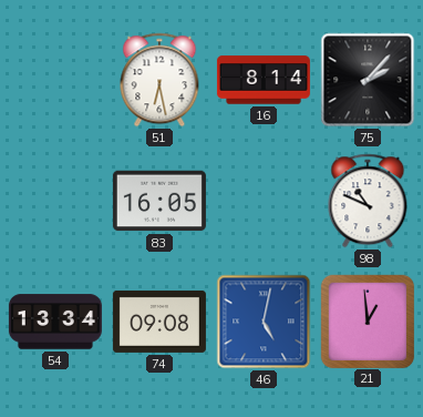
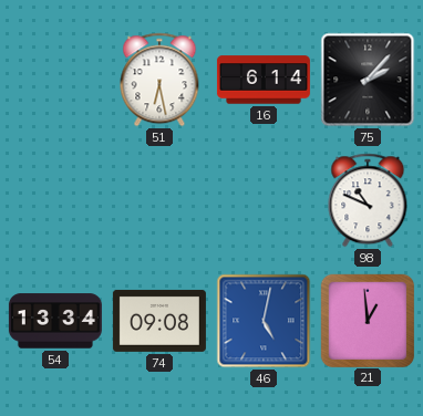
16: 8:14 -> 6:14 (264, 80)
83: 16:05 -> none (159, 201)
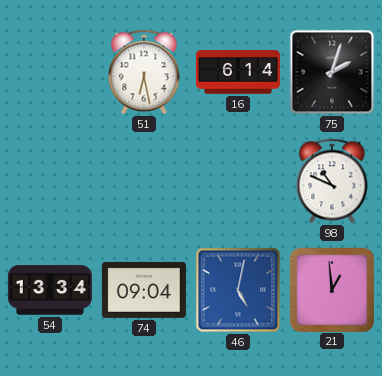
75: 2:07 -> 2:03 (332, 72)
74: 09:08 -> 09:04 (144, 290)
